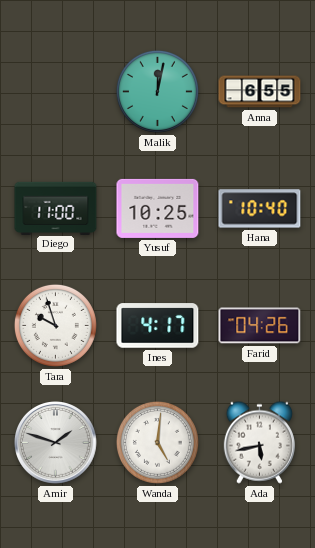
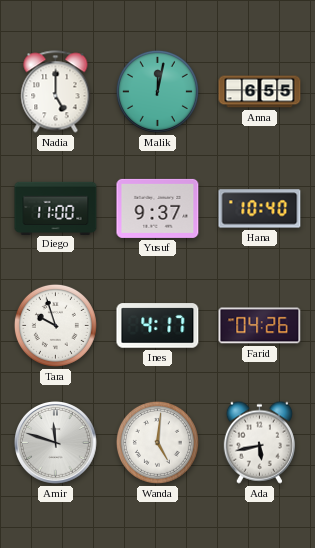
Nadia: none -> 5:00 (56, 92)
Yusuf: 10:25 -> 9:37 (158, 208)
Amir: 1:48 -> 11:48 (56, 443)
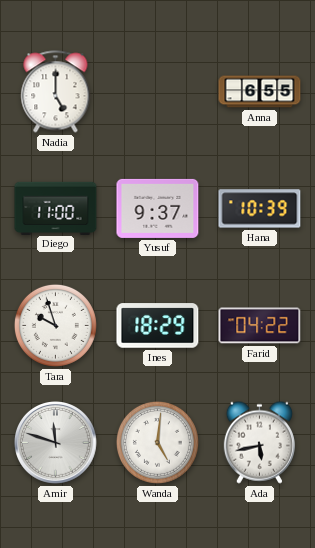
Malik: 12:02 -> none (157, 91)
Hana: 10:40 -> 10:39 (260, 209)
Ines: 4:17 -> 18:29 (158, 326)
Farid: 04:26 -> 04:22 (260, 326)
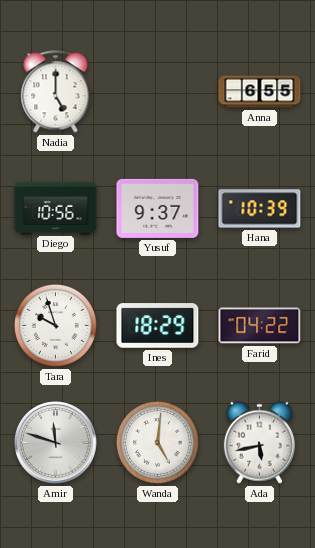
Diego: 11:00 -> 10:56 (56, 208)
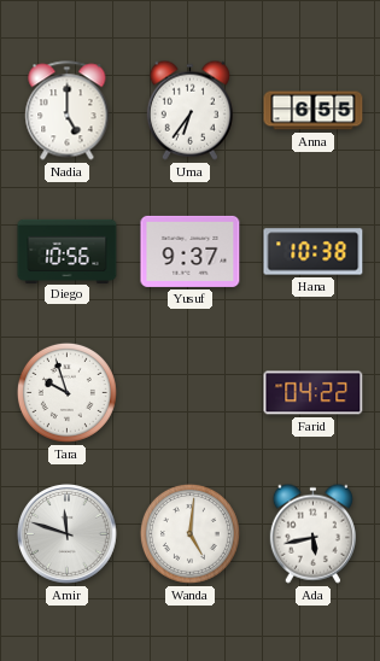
Uma: none -> 6:36 (189, 110)
Hana: 10:39 -> 10:38 (314, 252)
Ines: 18:29 -> none (158, 326)
